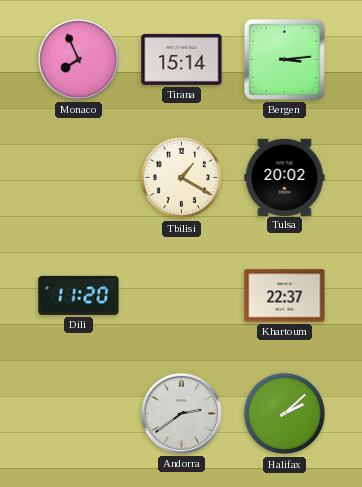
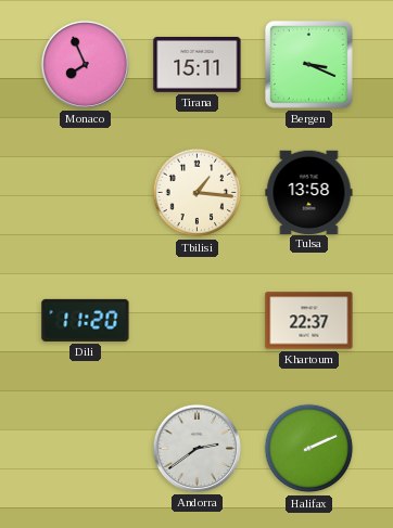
Tirana: 15:14 -> 15:11 (198, 64)
Bergen: 3:14 -> 3:19 (308, 64)
Tbilisi: 1:20 -> 1:16 (198, 193)
Tulsa: 20:02 -> 13:58 (309, 192)
Halifax: 2:08 -> 2:11 (309, 449)
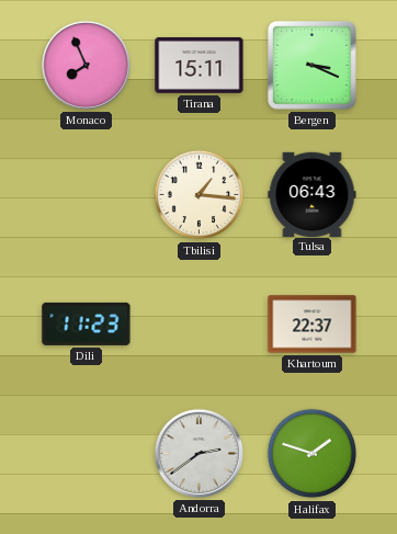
Tulsa: 13:58 -> 06:43 (313, 194)
Dili: 11:20 -> 11:23 (87, 323)
Halifax: 2:11 -> 1:48 (313, 454)
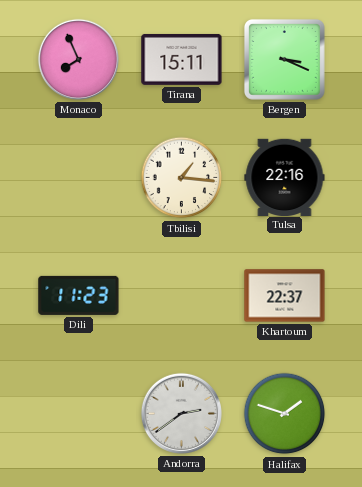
Tulsa: 06:43 -> 22:16 (285, 177)
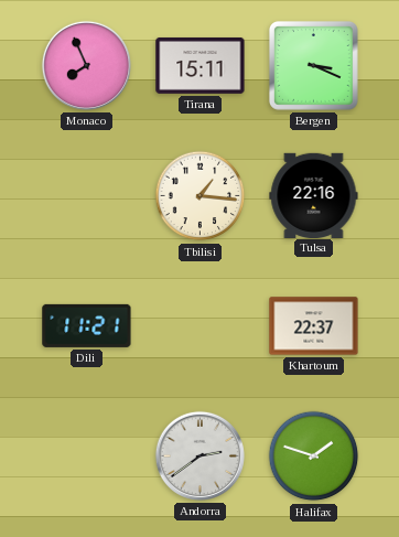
Dili: 11:23 -> 11:21 (87, 325)
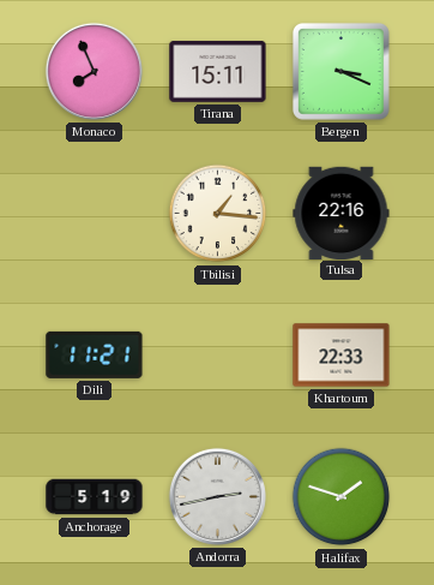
Khartoum: 22:37 -> 22:33 (342, 356)
Anchorage: none -> 5:19 (95, 497)
Andorra: 2:39 -> 2:43 (217, 496)
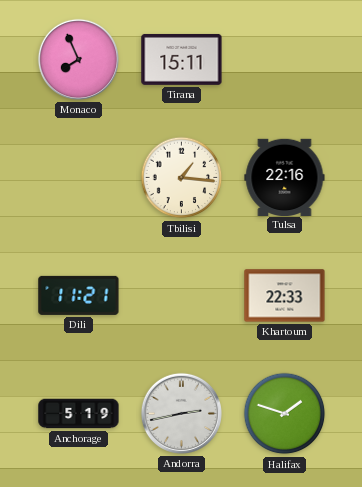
Bergen: 3:19 -> none (340, 71)
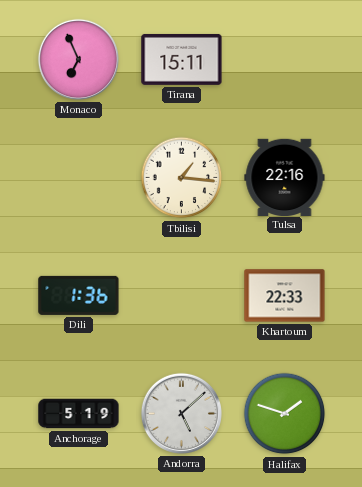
Monaco: 7:56 -> 6:56 (78, 59)
Dili: 11:21 -> 1:36 (79, 295)
Andorra: 2:43 -> 5:08 (181, 413)
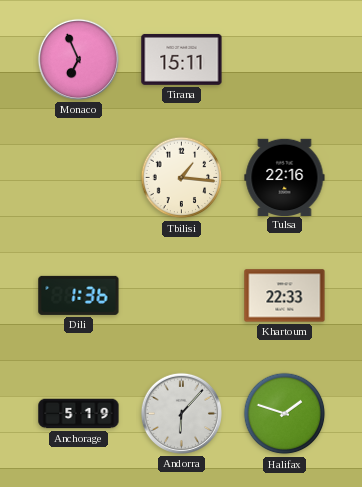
Andorra: 5:08 -> 6:07 (181, 413)
